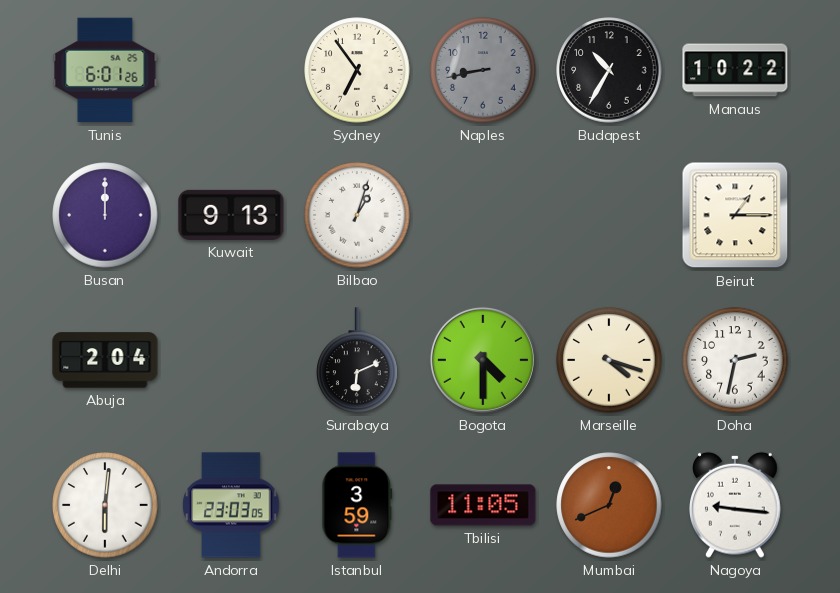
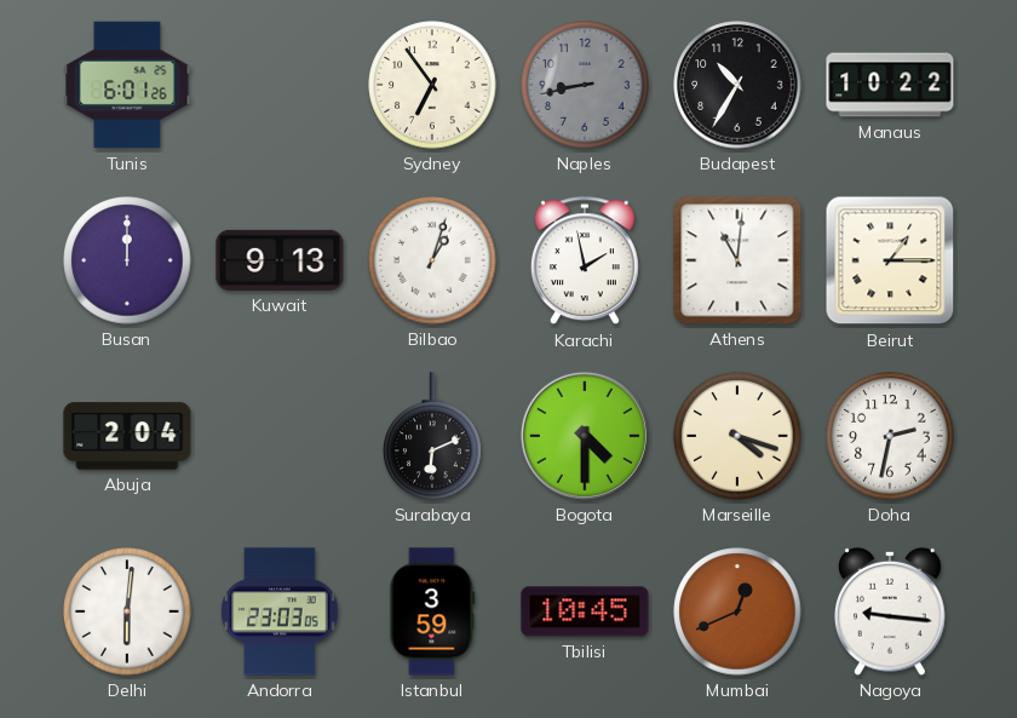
Karachi: none -> 1:58 (585, 262)
Athens: none -> 11:01 (737, 260)
Tbilisi: 11:05 -> 10:45 (585, 611)
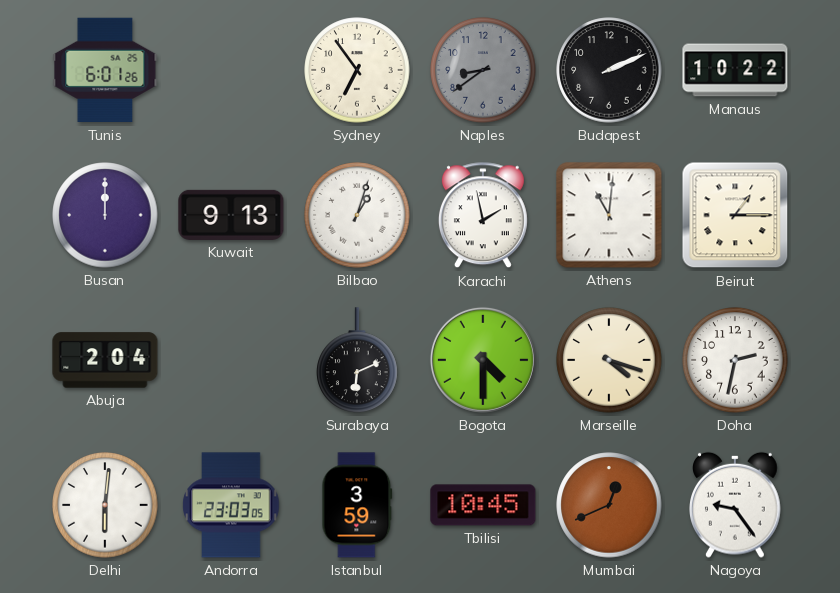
Naples: 8:43 -> 8:39 (483, 70)
Budapest: 10:35 -> 2:11 (609, 70)
Nagoya: 9:16 -> 9:24 (736, 505)
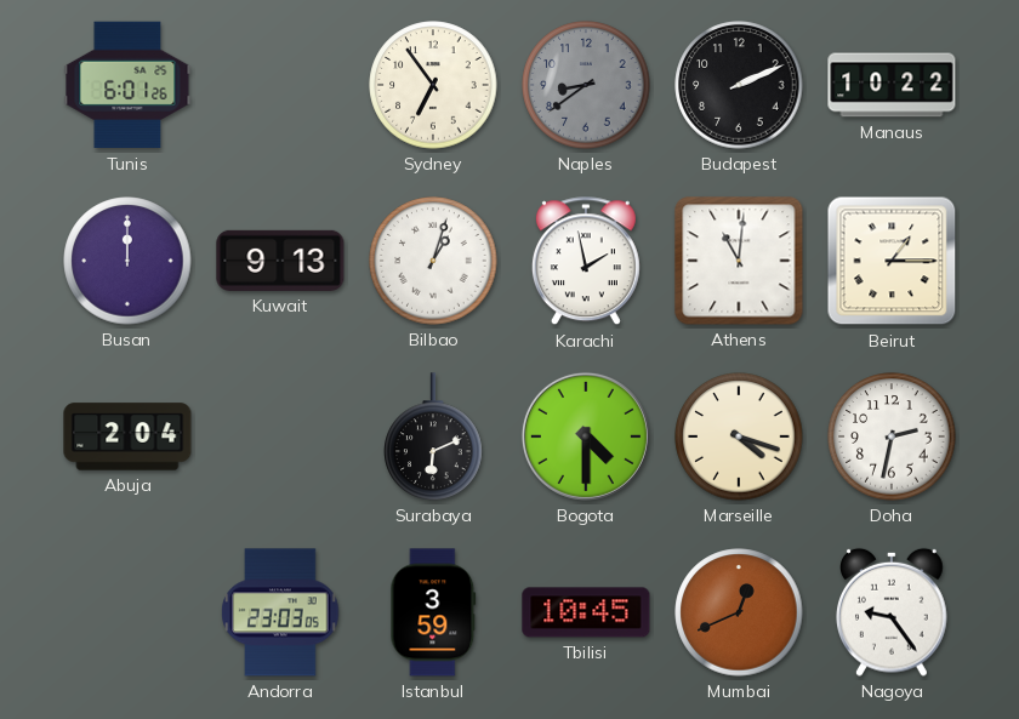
Delhi: 6:01 -> none (105, 505)
